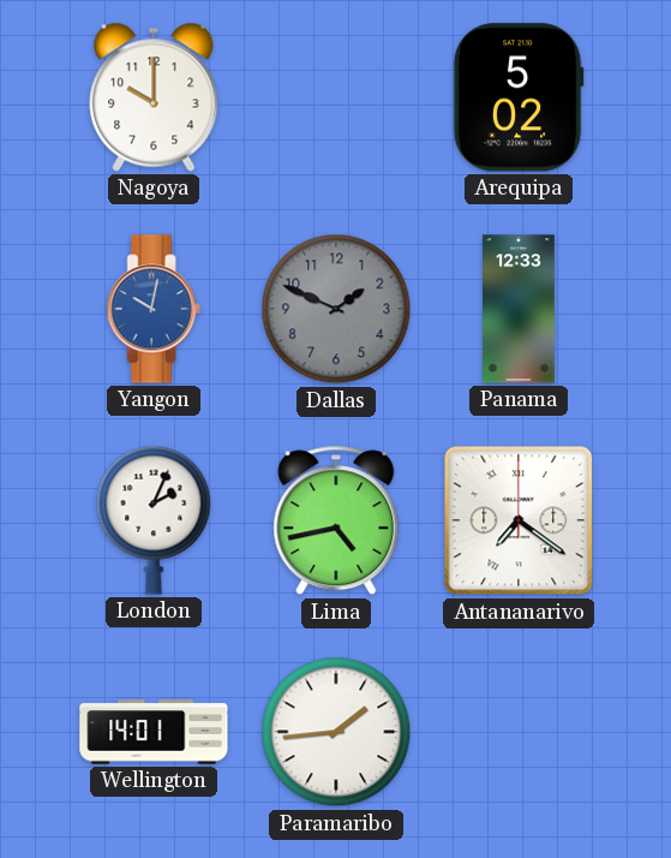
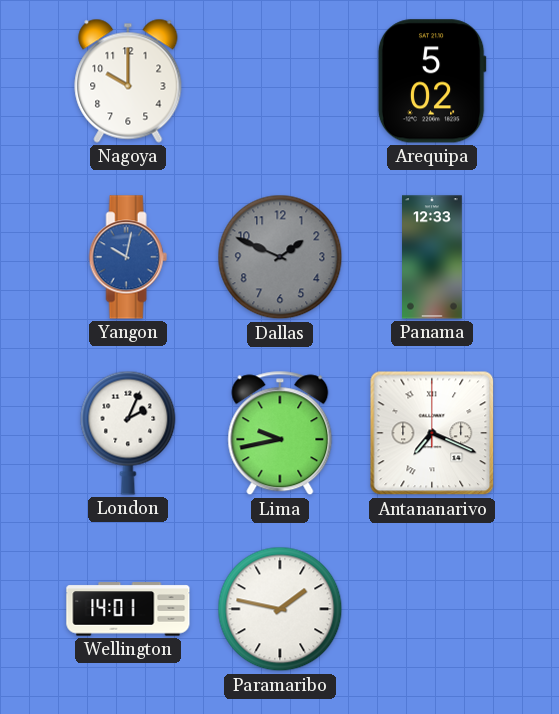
Lima: 4:43 -> 9:43 (280, 433)
Antananarivo: 7:21 -> 7:19 (432, 433)
Paramaribo: 1:44 -> 1:47 (280, 609)
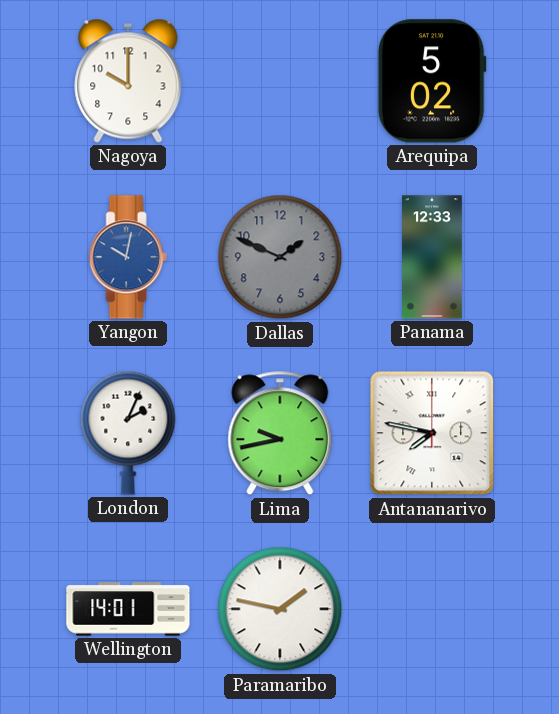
Antananarivo: 7:19 -> 7:47 (432, 433)
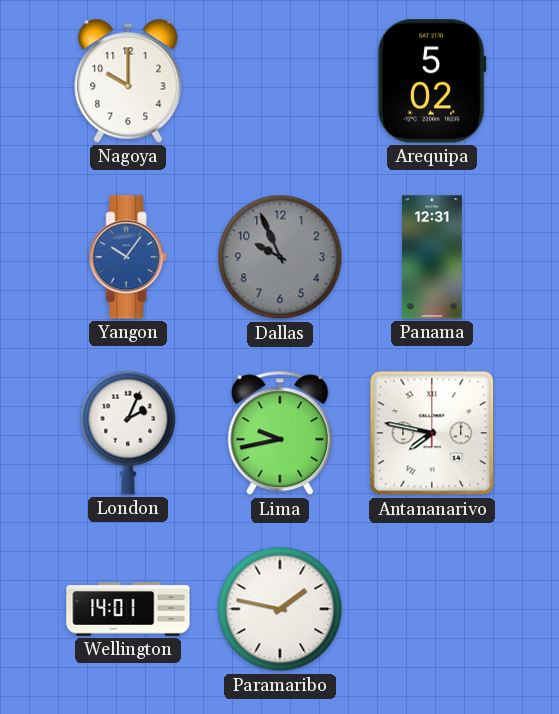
Yangon: 10:02 -> 10:06 (128, 257)
Dallas: 1:49 -> 9:56 (280, 257)
Panama: 12:33 -> 12:31 (433, 257)
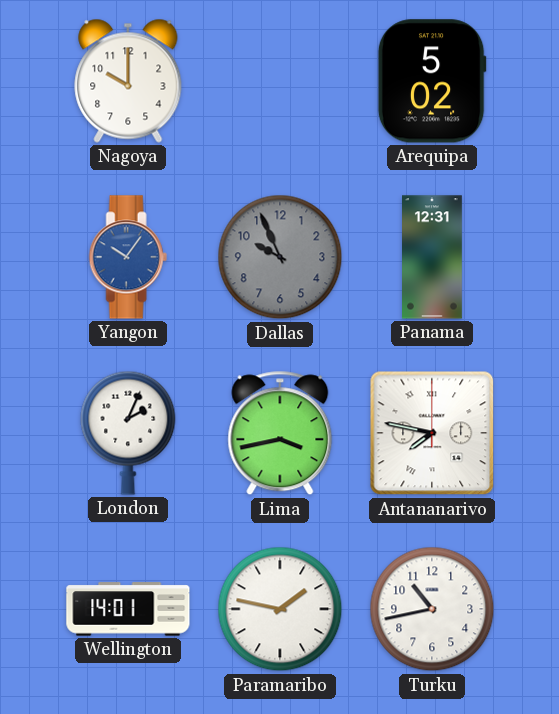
Lima: 9:43 -> 3:43 (280, 433)
Turku: none -> 10:43 (432, 609)
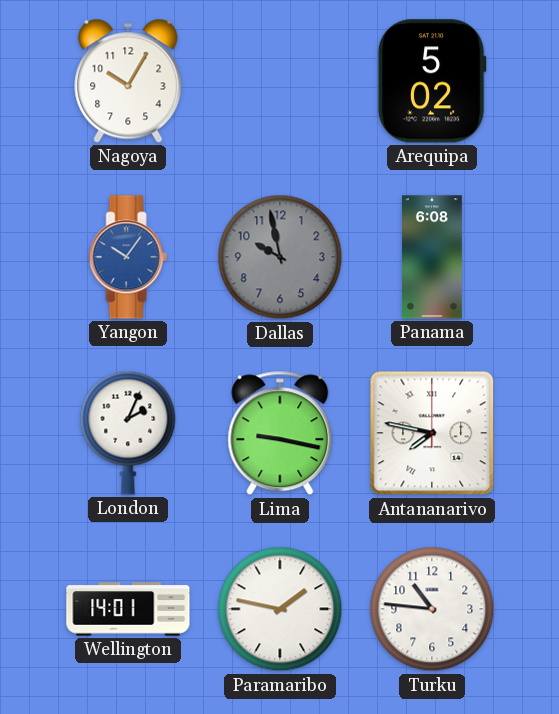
Nagoya: 10:00 -> 10:05 (128, 81)
Dallas: 9:56 -> 9:58 (280, 257)
Panama: 12:31 -> 6:08 (433, 257)
Lima: 3:43 -> 9:17 (280, 433)
Turku: 10:43 -> 10:46 (432, 609)
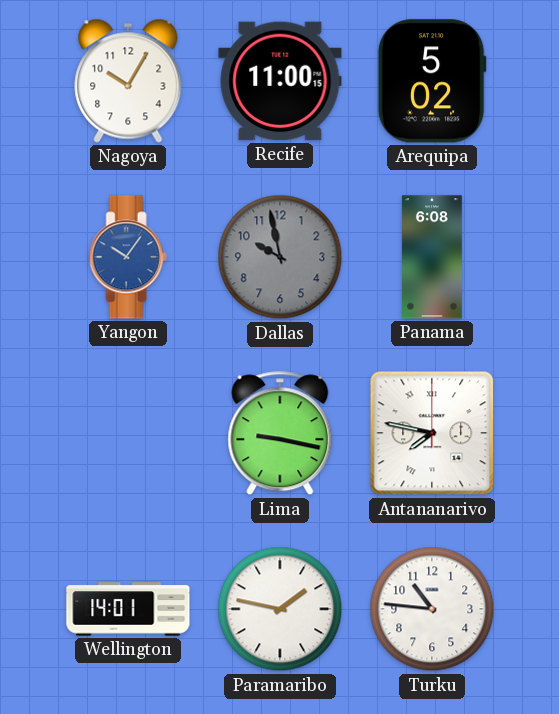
Recife: none -> 11:00 (280, 81)
London: 2:04 -> none (128, 433)
